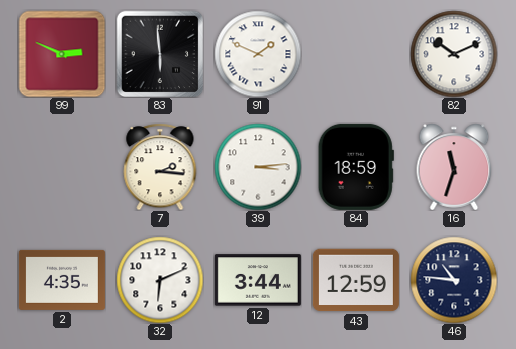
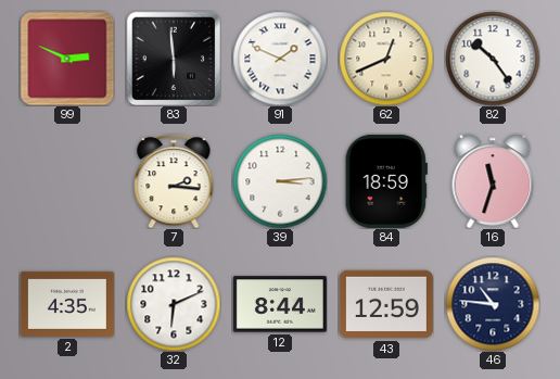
62: none -> 12:41 (386, 59)
82: 10:11 -> 10:24 (493, 59)
12: 3:44 -> 8:44 (280, 304)
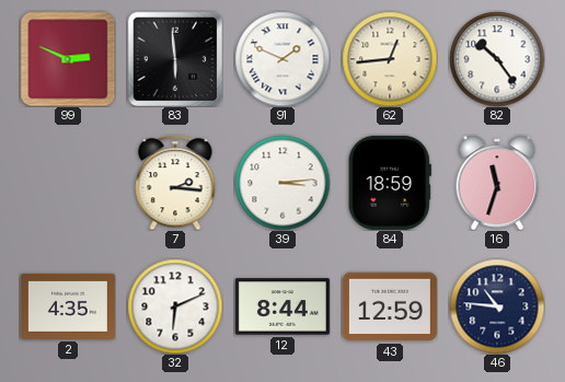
62: 12:41 -> 12:44 (390, 59)
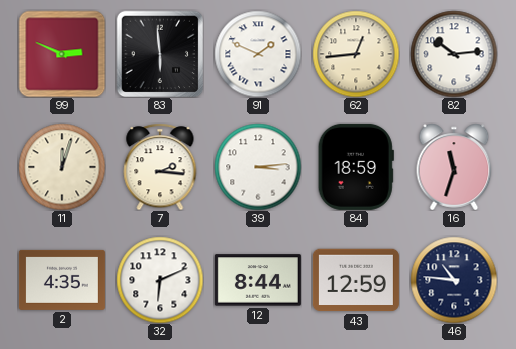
82: 10:24 -> 10:14 (454, 54)
11: none -> 12:03 (62, 167)
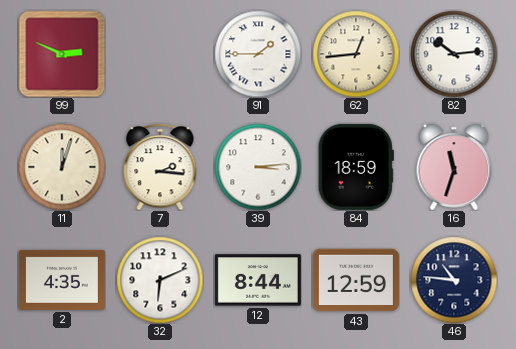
83: 5:59 -> none (160, 54)
91: 1:49 -> 1:45 (258, 54)
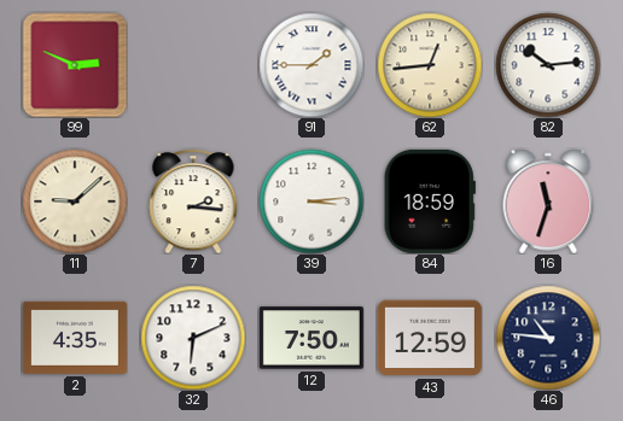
11: 12:03 -> 9:08 (75, 201)
12: 8:44 -> 7:50 (311, 338)
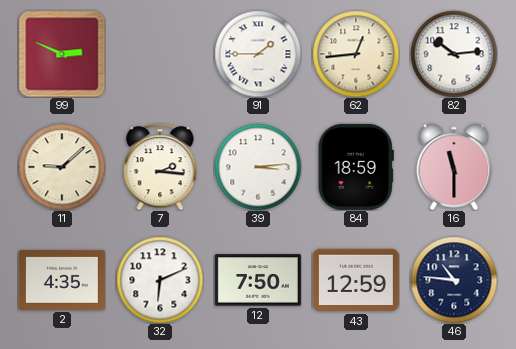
16: 11:33 -> 11:30 (454, 167)
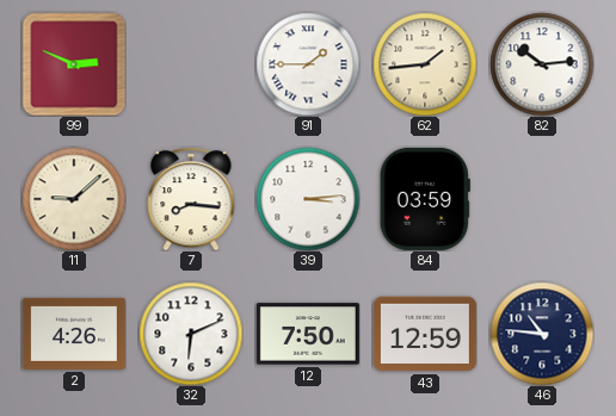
62: 12:44 -> 1:44 (425, 64)
7: 2:16 -> 8:16 (191, 199)
84: 18:59 -> 03:59 (425, 199)
16: 11:30 -> none (454, 167)
2: 4:35 -> 4:26 (74, 334)
